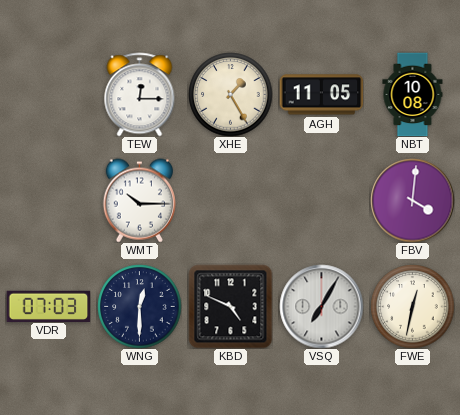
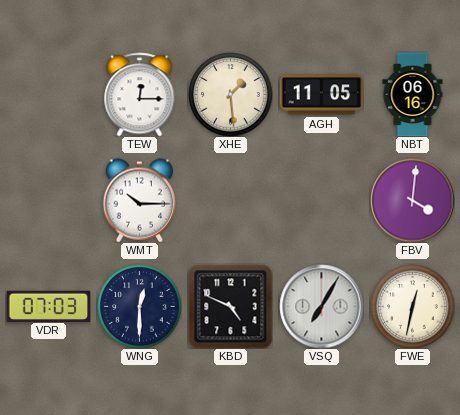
XHE: 1:25 -> 1:29 (230, 94)
NBT: 10:08 -> 06:16 (413, 94)
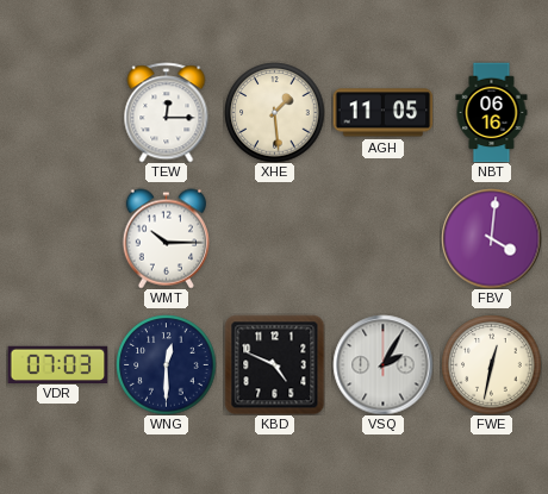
VSQ: 7:05 -> 2:05 (382, 364)
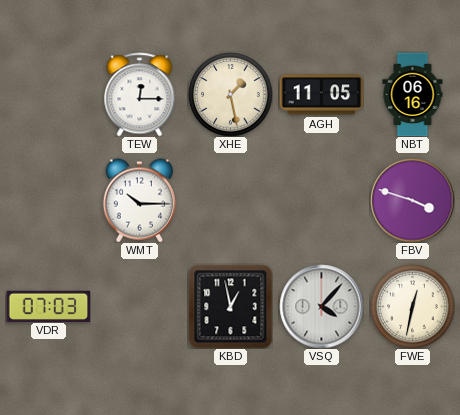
XHE: 1:29 -> 1:28 (230, 94)
FBV: 4:01 -> 3:48 (412, 200)
WNG: 12:30 -> none (166, 364)
KBD: 4:49 -> 12:58 (230, 306)
VSQ: 2:05 -> 4:07 (321, 306)
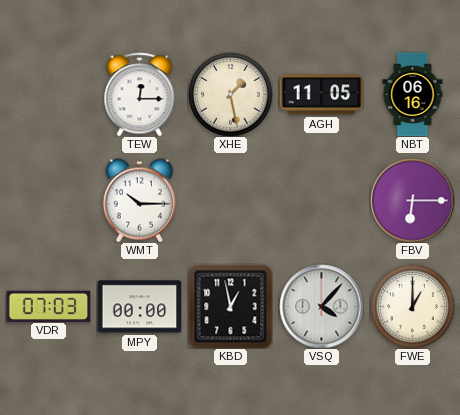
FBV: 3:48 -> 6:15 (412, 200)
MPY: none -> 00:00 (139, 307)
FWE: 12:32 -> 1:00 (412, 306)
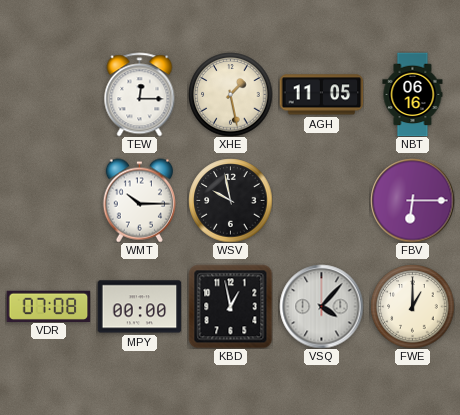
WSV: none -> 9:58 (230, 200)
VDR: 07:03 -> 07:08 (48, 306)
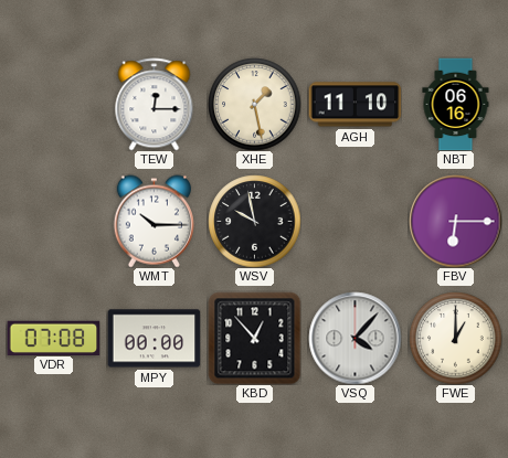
AGH: 11:05 -> 11:10 (354, 105)
KBD: 12:58 -> 12:53 (254, 338)
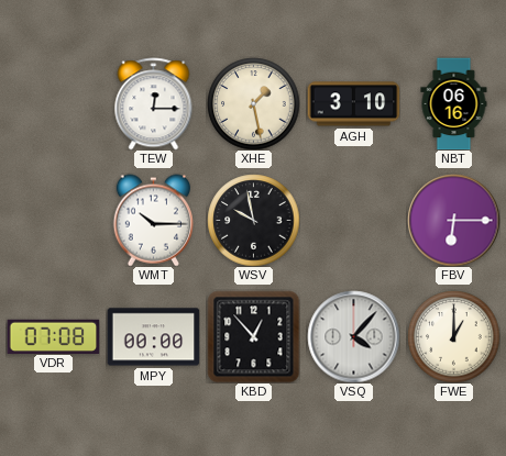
AGH: 11:10 -> 3:10 (353, 104)
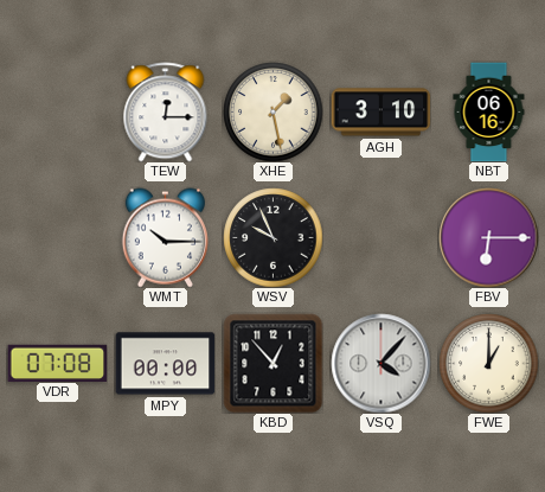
WSV: 9:58 -> 9:56 (272, 237)
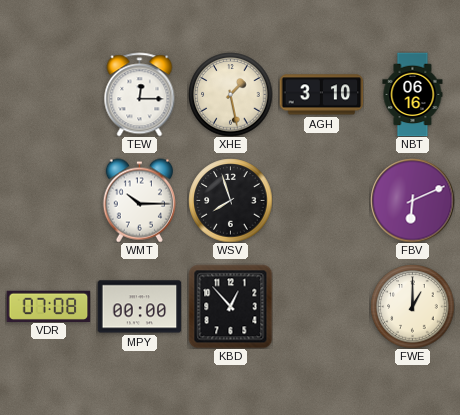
WSV: 9:56 -> 7:57 (230, 200)
FBV: 6:15 -> 6:11 (412, 200)
VSQ: 4:07 -> none (380, 363)
